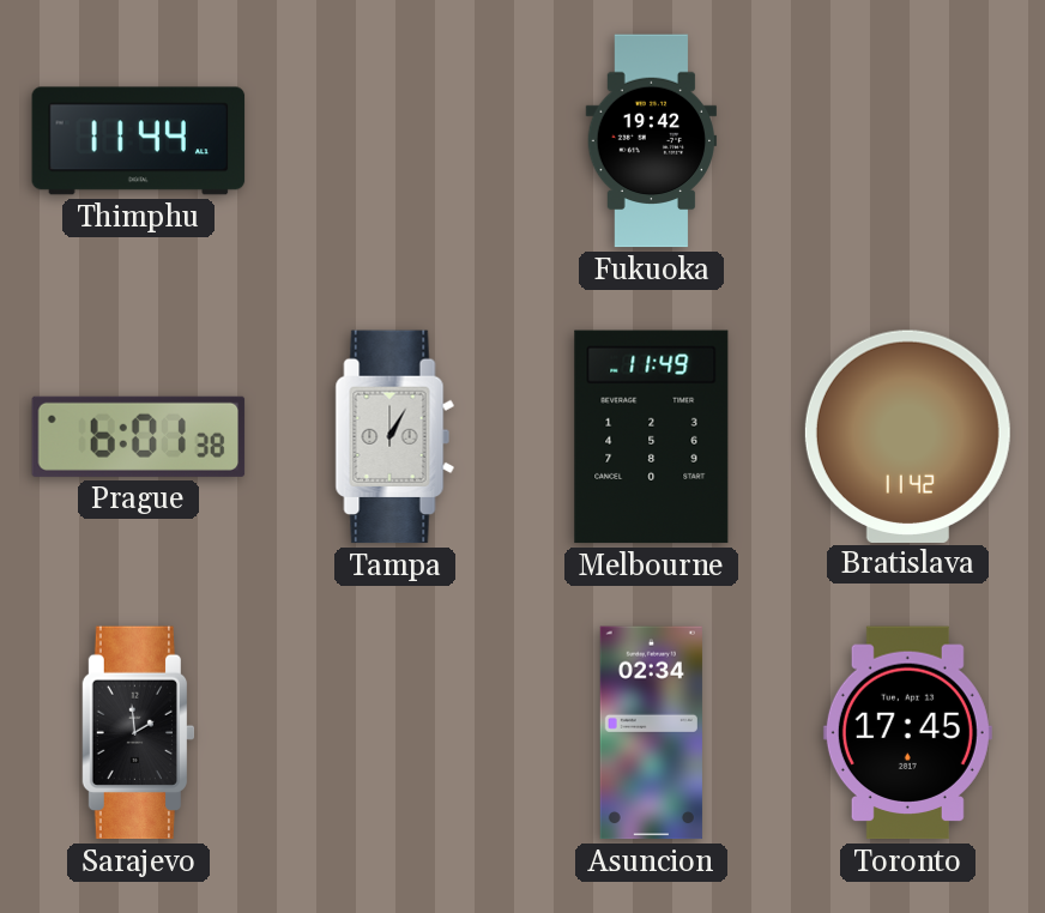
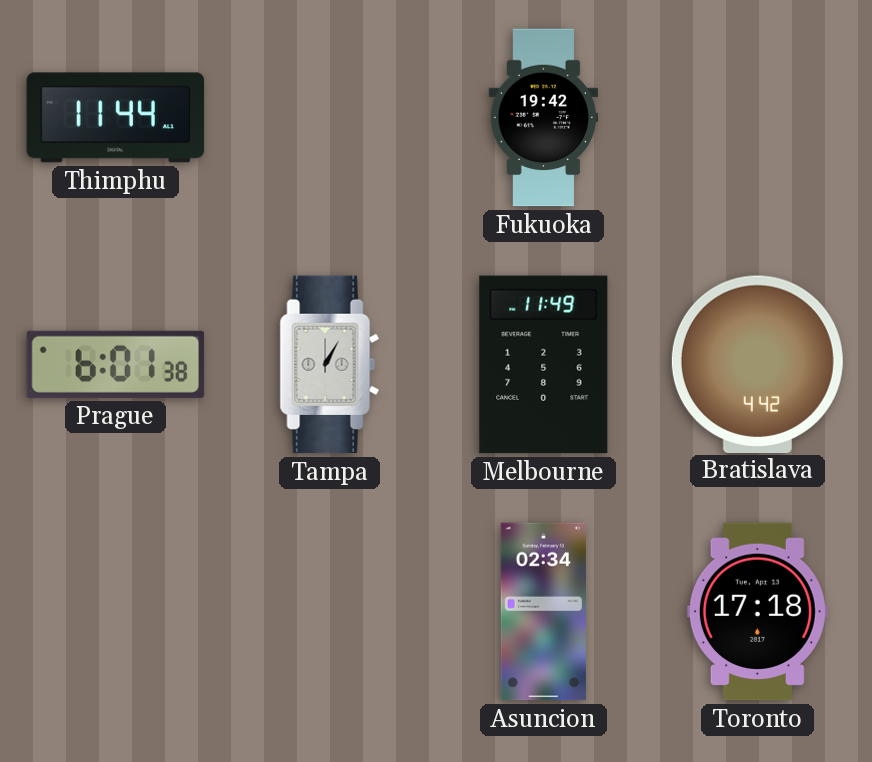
Bratislava: 11:42 -> 4:42 (757, 364)
Sarajevo: 1:59 -> none (137, 733)
Toronto: 17:45 -> 17:18 (757, 612)
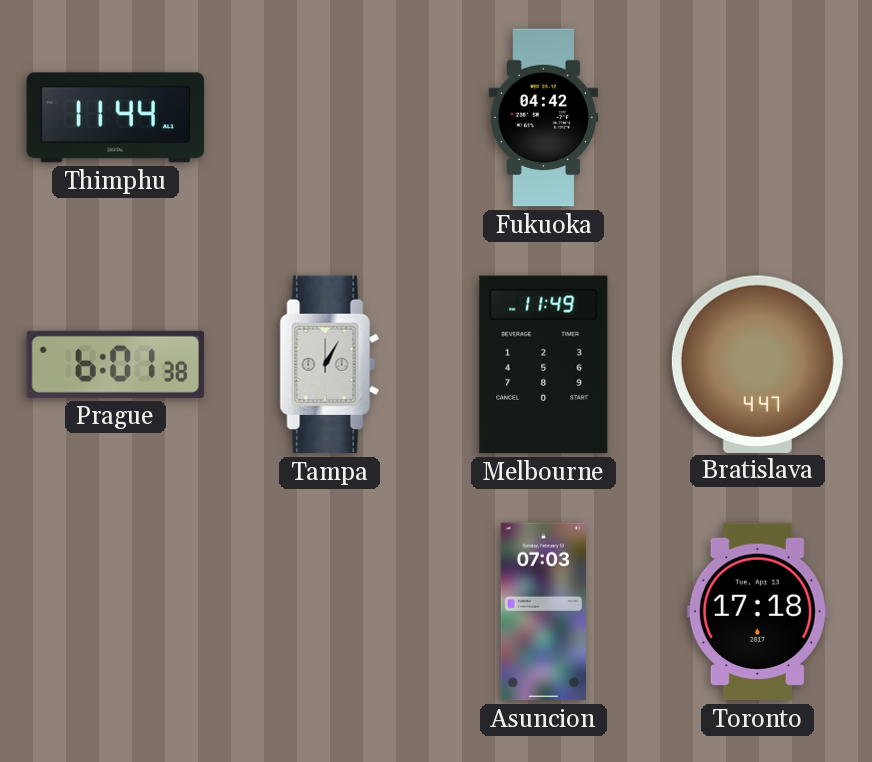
Fukuoka: 19:42 -> 04:42 (544, 118)
Bratislava: 4:42 -> 4:47 (757, 364)
Asuncion: 02:34 -> 07:03 (543, 612)
